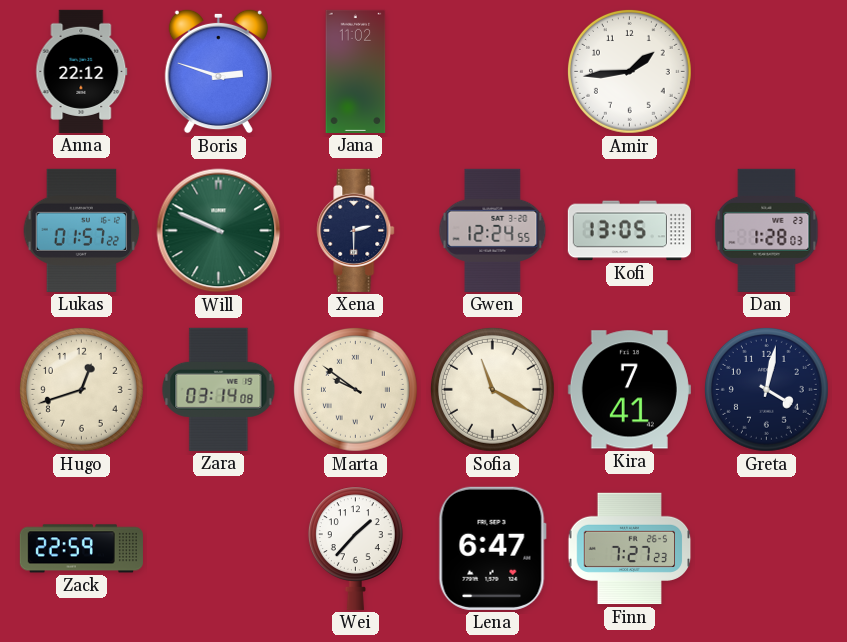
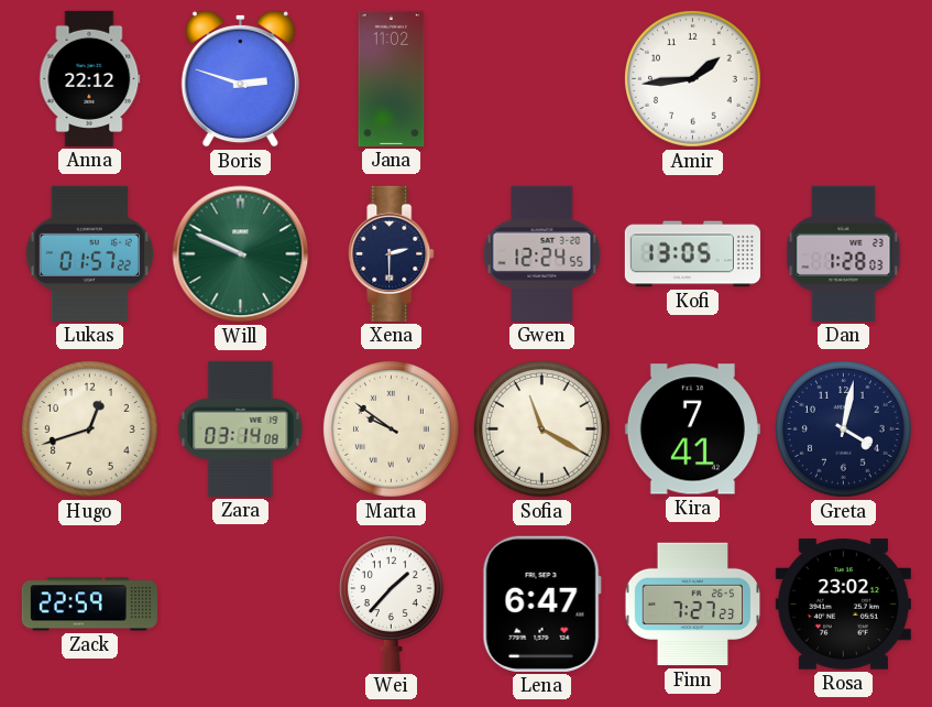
Rosa: none -> 23:02 (843, 605)
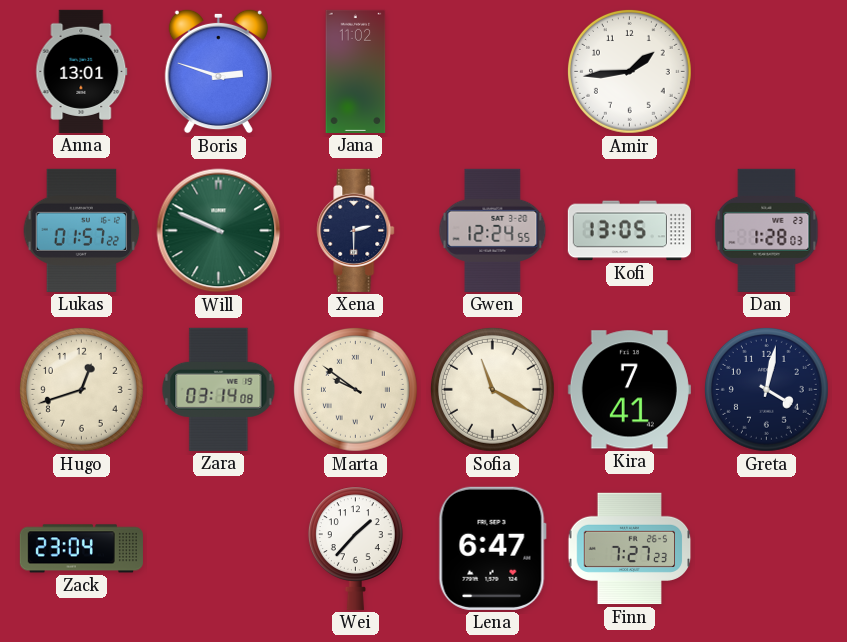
Anna: 22:12 -> 13:01 (82, 71)
Zack: 22:59 -> 23:04 (81, 549)
Rosa: 23:02 -> none (843, 605)
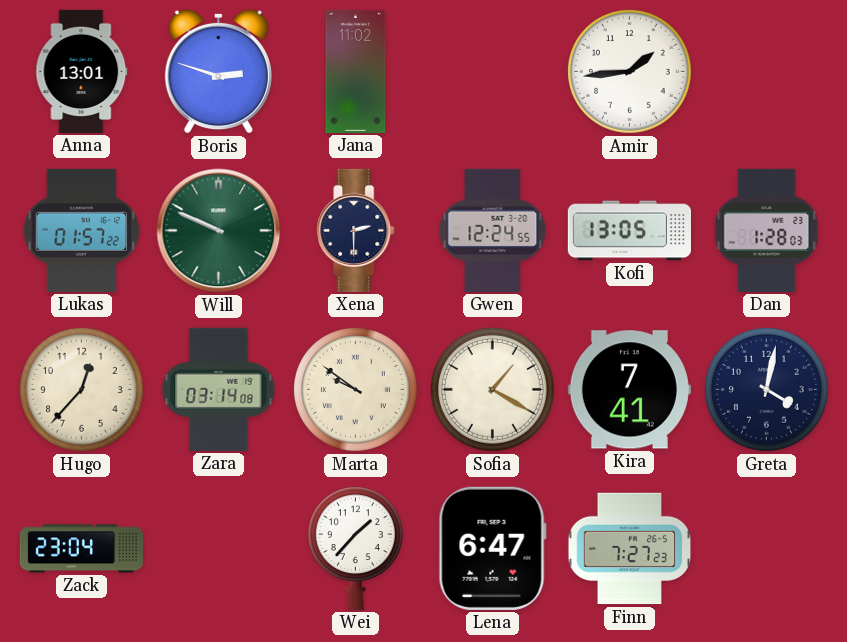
Hugo: 12:42 -> 12:37 (81, 389)
Sofia: 11:20 -> 1:20 (492, 389)
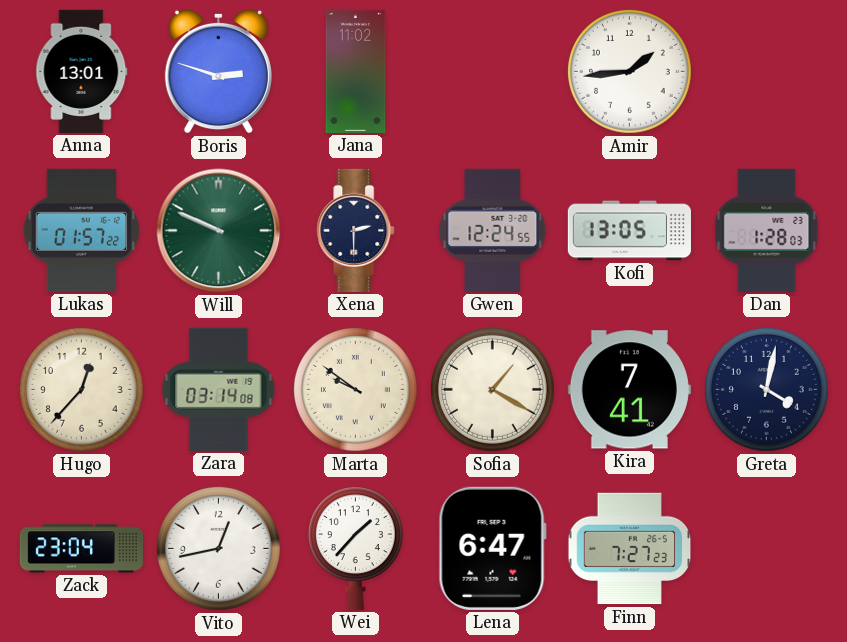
Vito: none -> 12:43 (218, 548)
